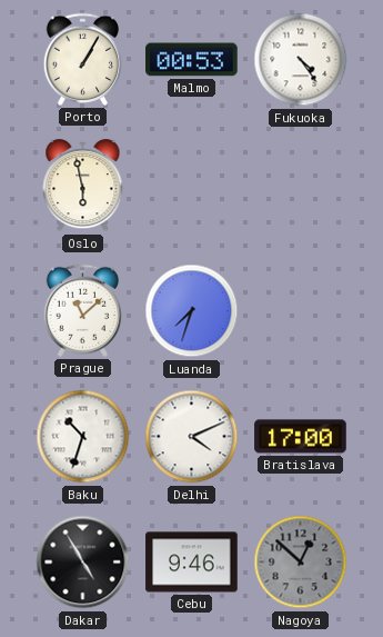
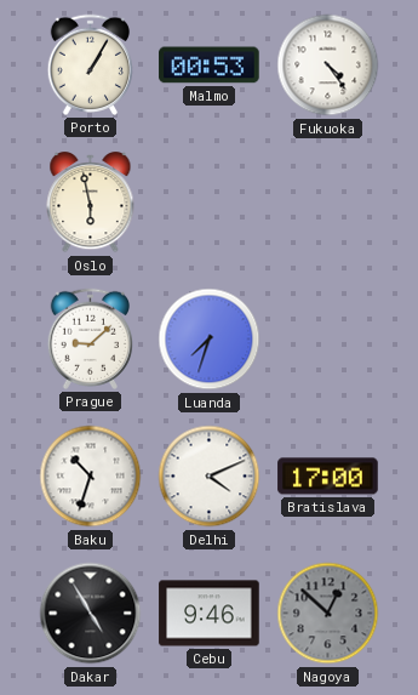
Prague: 11:08 -> 9:08 (90, 338)
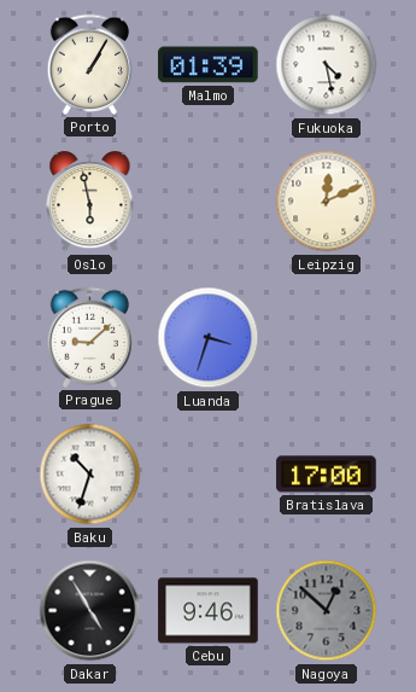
Malmo: 00:53 -> 01:39 (209, 65)
Fukuoka: 4:24 -> 4:28 (327, 65)
Leipzig: none -> 12:11 (327, 202)
Luanda: 7:33 -> 3:33 (209, 338)
Delhi: 4:11 -> none (210, 477)
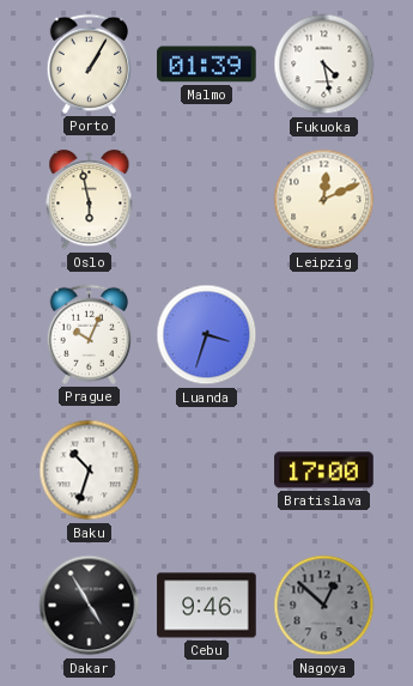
Prague: 9:08 -> 10:04 (89, 334)
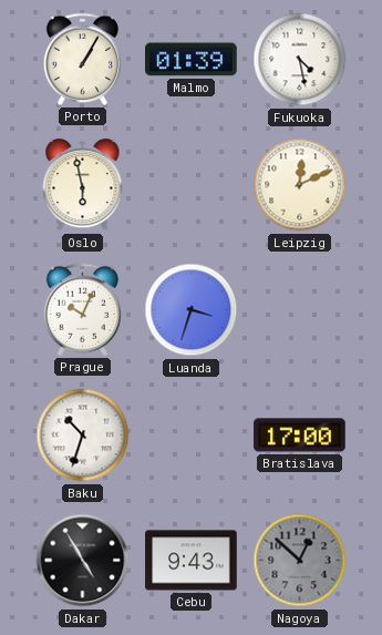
Cebu: 9:46 -> 9:43 (192, 561)
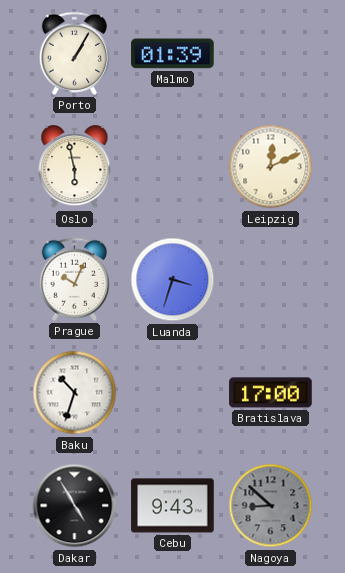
Fukuoka: 4:28 -> none (300, 60)
Nagoya: 12:52 -> 8:52 (271, 506)
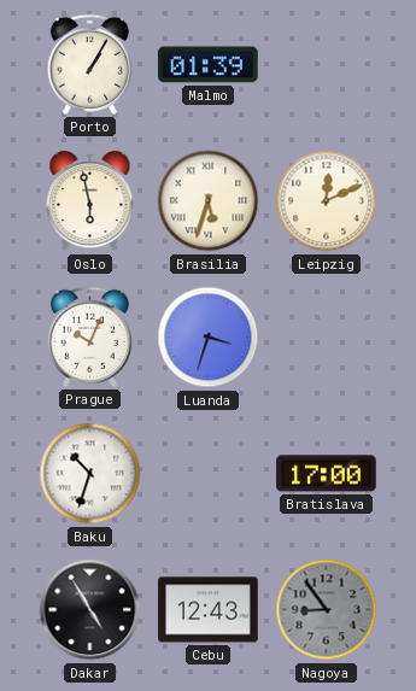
Brasilia: none -> 5:33 (209, 201)
Cebu: 9:43 -> 12:43 (209, 610)
Nagoya: 8:52 -> 8:54 (327, 610)
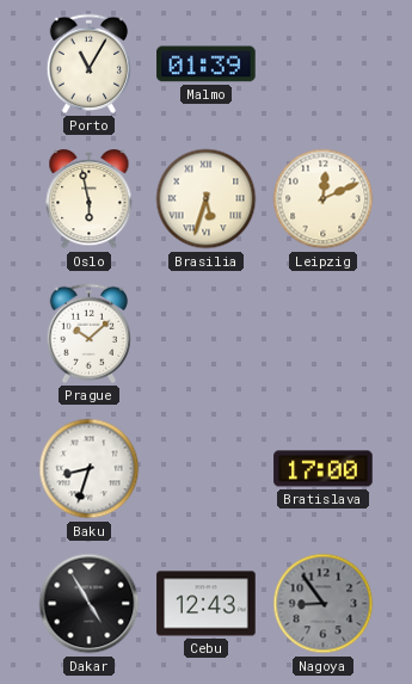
Porto: 1:05 -> 11:05 (88, 63)
Prague: 10:04 -> 10:08 (88, 333)
Luanda: 3:33 -> none (209, 338)
Baku: 10:33 -> 8:33 (90, 469)
